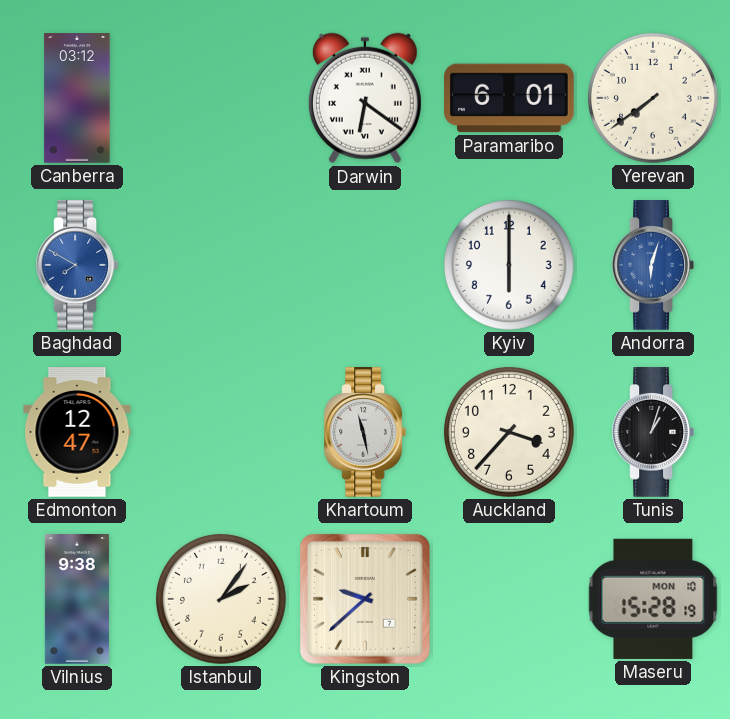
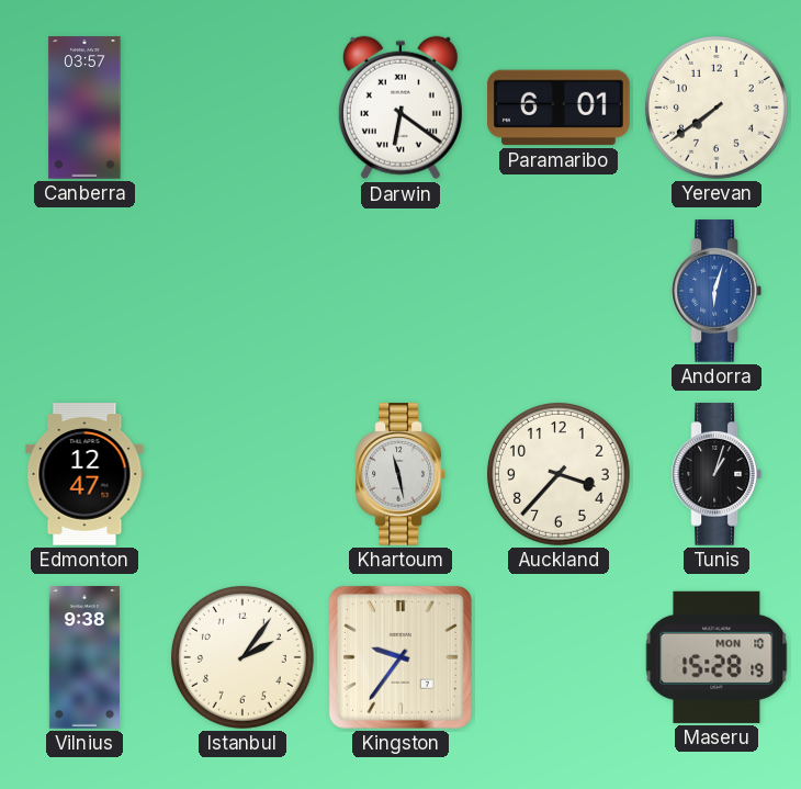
Canberra: 03:12 -> 03:57 (84, 108)
Baghdad: 7:50 -> none (76, 265)
Kyiv: 6:00 -> none (509, 265)
Kingston: 9:38 -> 9:36 (400, 657)
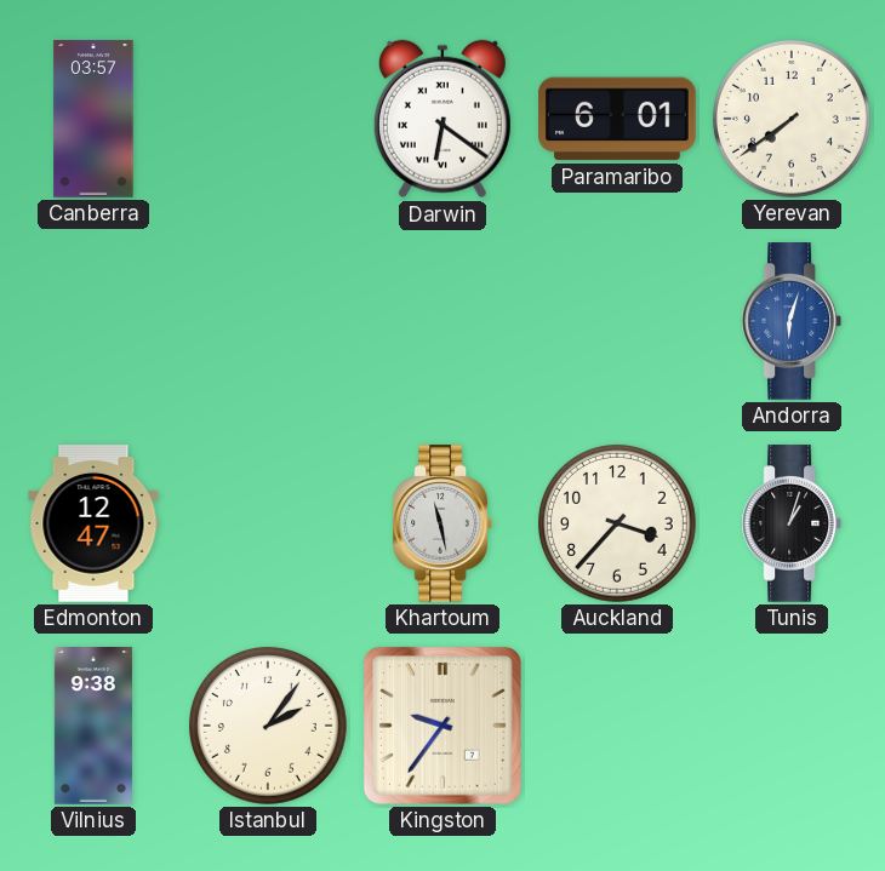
Maseru: 15:28 -> none (717, 657)
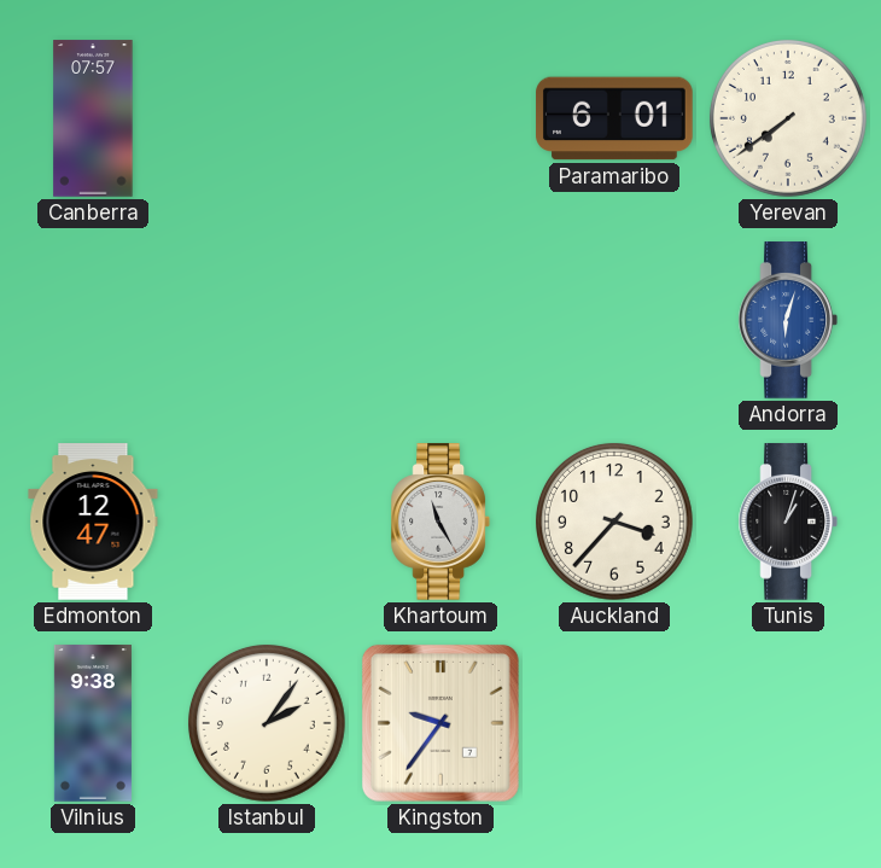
Canberra: 03:57 -> 07:57 (93, 118)
Darwin: 6:21 -> none (442, 119)
Khartoum: 11:28 -> 11:25 (439, 522)
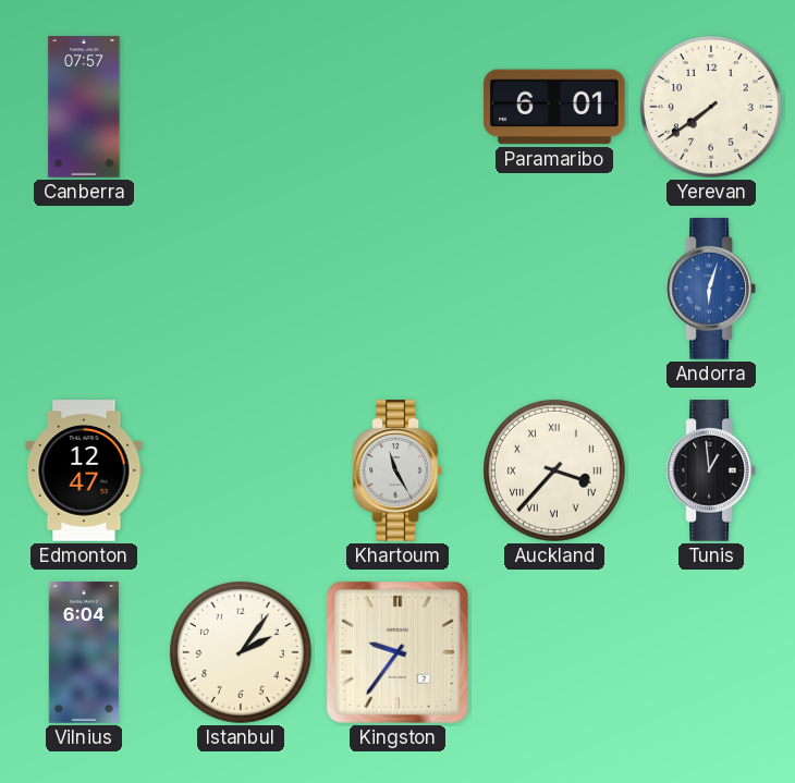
Auckland numerals: Arabic -> Roman (554, 470)
Tunis: 1:03 -> 12:59 (710, 470)
Vilnius: 9:38 -> 6:04 (84, 652)
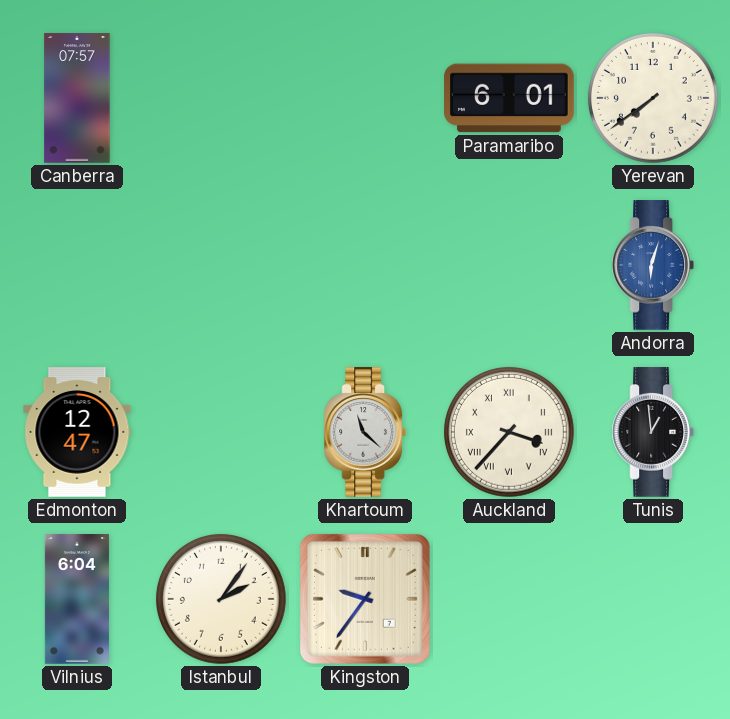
Khartoum: 11:25 -> 11:22 (364, 432)
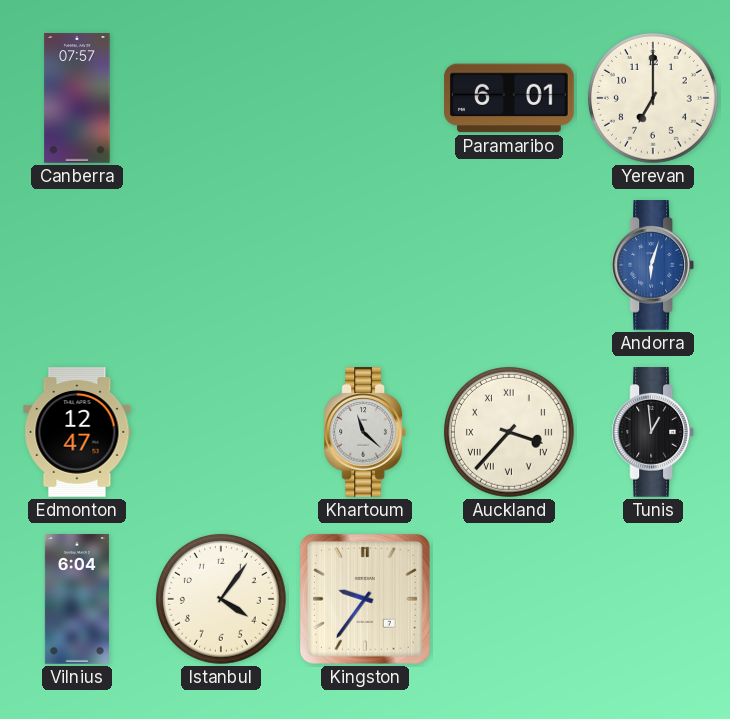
Yerevan: 7:39 -> 7:00 (653, 98)
Istanbul: 2:06 -> 4:06 (221, 599)
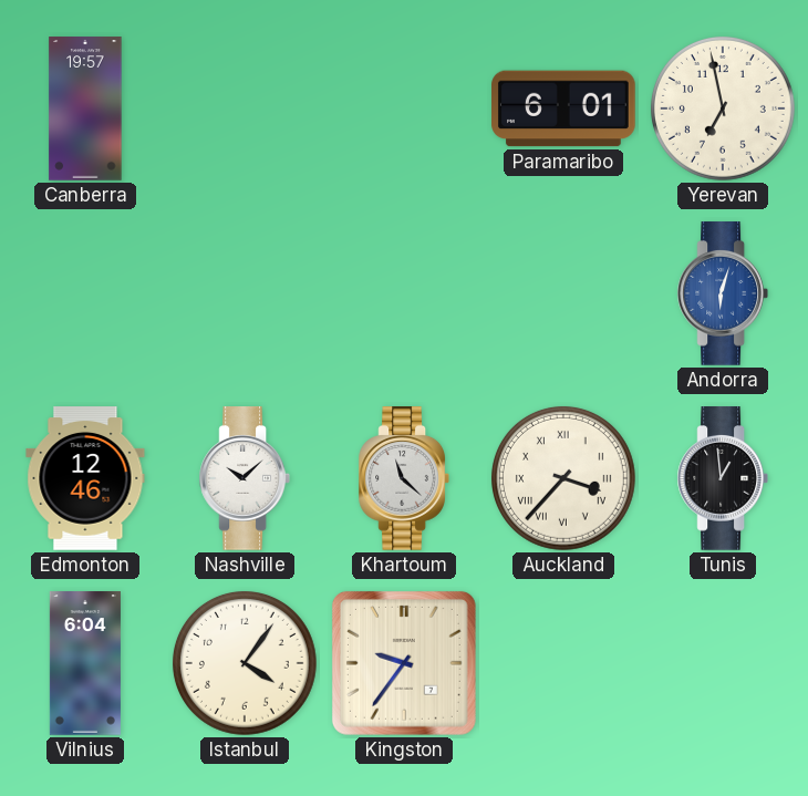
Canberra: 07:57 -> 19:57 (85, 108)
Yerevan: 7:00 -> 6:58 (723, 108)
Edmonton: 12:47 -> 12:46 (85, 478)
Nashville: none -> 10:08 (244, 478)
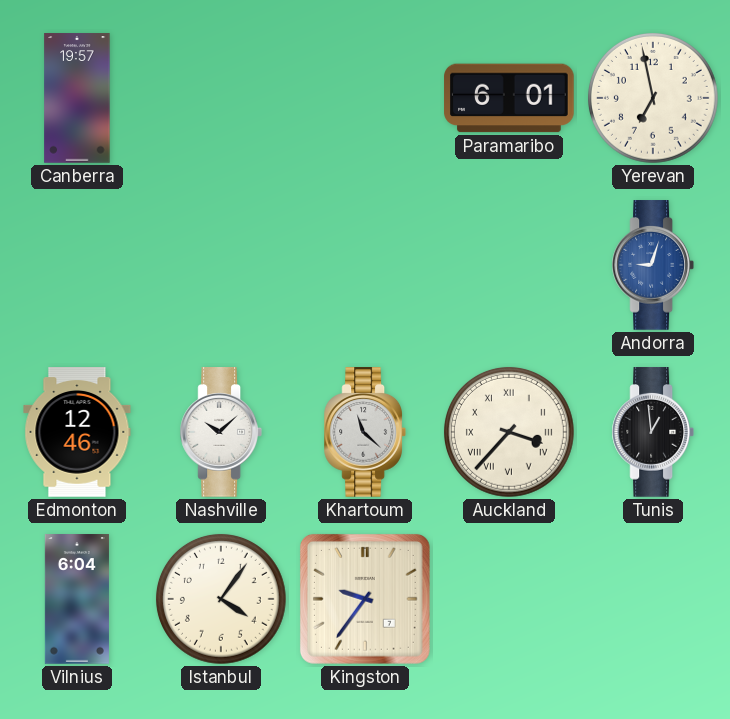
Andorra: 6:03 -> 9:03 (652, 265)
